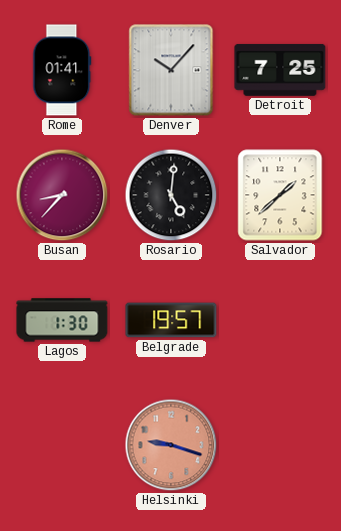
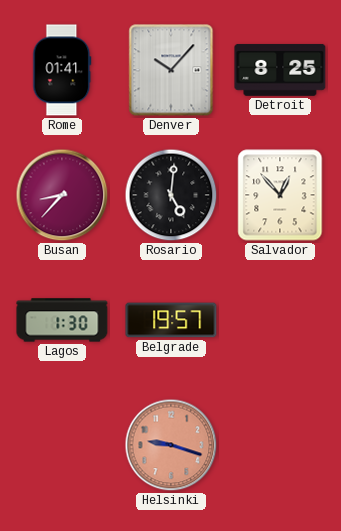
Detroit: 7:25 -> 8:25 (280, 70)
Salvador: 1:38 -> 12:53 (280, 195)
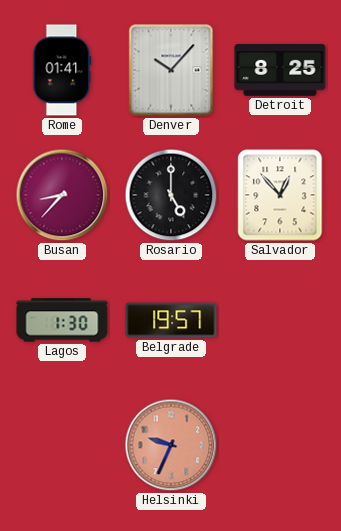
Rosario: 5:01 -> 5:00 (171, 195)
Helsinki: 9:18 -> 9:34 (171, 445)
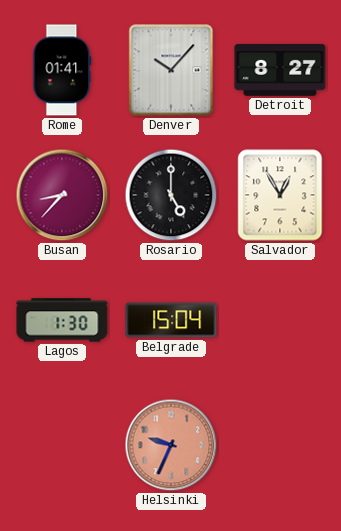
Detroit: 8:25 -> 8:27 (280, 70)
Salvador: 12:53 -> 12:55 (280, 195)
Belgrade: 19:57 -> 15:04 (171, 320)
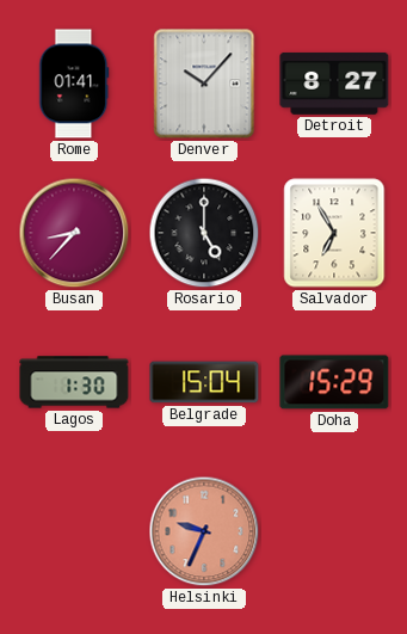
Salvador: 12:55 -> 6:55 (334, 233)
Doha: none -> 15:29 (334, 382)
